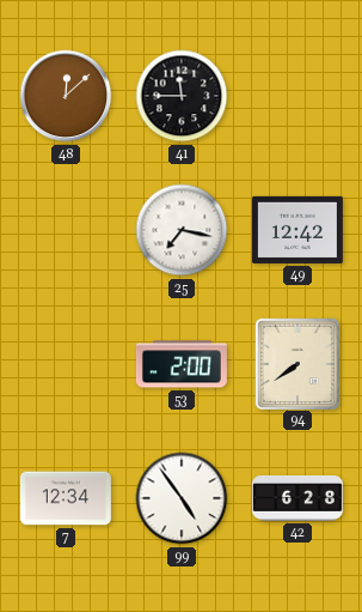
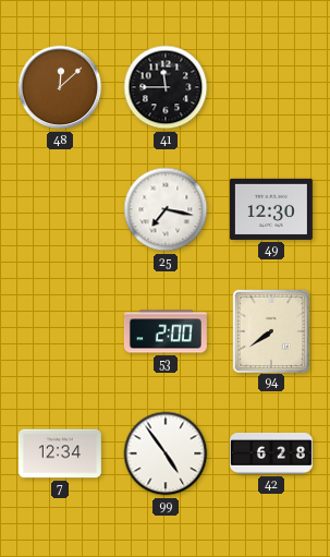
49: 12:42 -> 12:30 (271, 209)
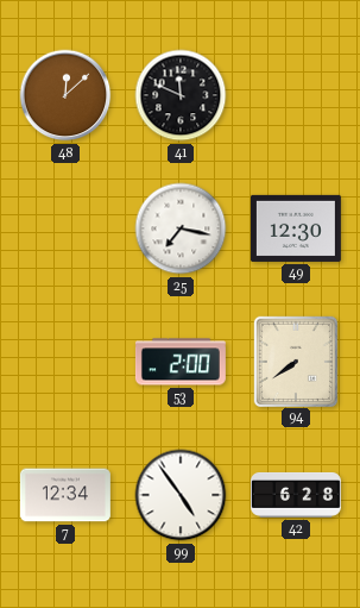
41: 11:45 -> 11:49 (181, 95)
